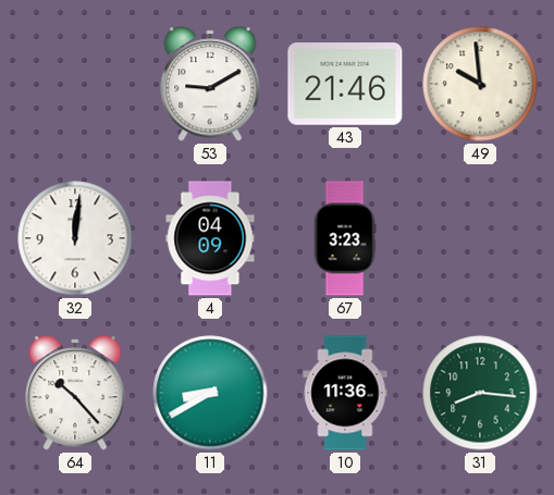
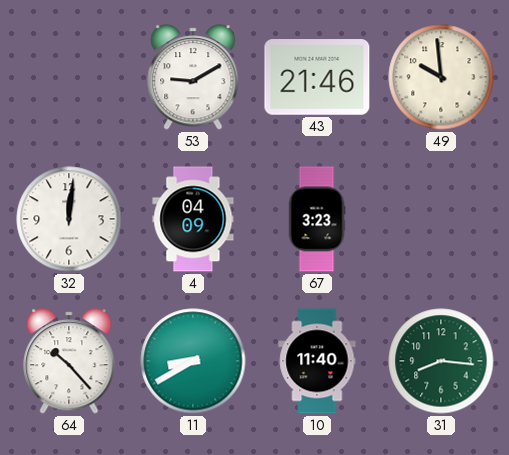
10: 11:36 -> 11:40 (317, 361)
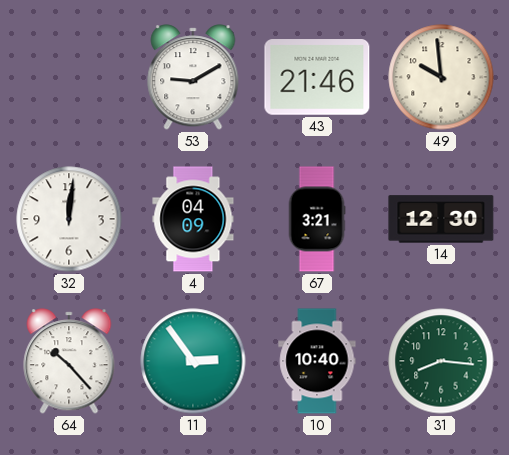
67: 3:23 -> 3:21 (317, 219)
14: none -> 12:30 (441, 219)
11: 8:40 -> 2:54 (193, 361)
10: 11:40 -> 10:40 (317, 361)
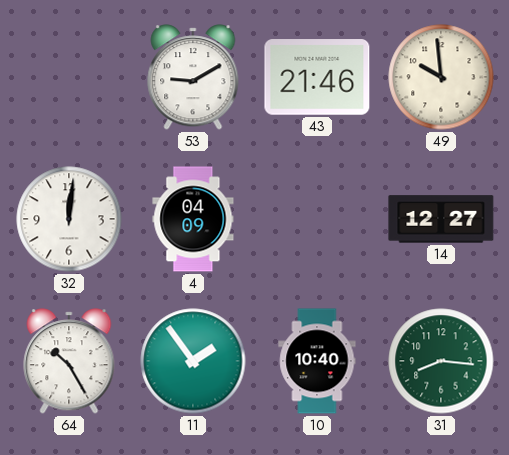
67: 3:21 -> none (317, 219)
14: 12:30 -> 12:27 (441, 219)
64: 10:23 -> 10:25 (69, 361)
11: 2:54 -> 1:54 (193, 361)
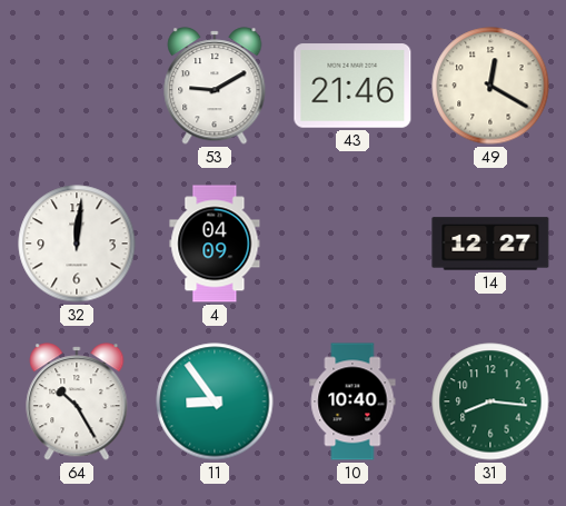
49: 9:59 -> 12:20 (490, 86)
11: 1:54 -> 8:54 (215, 401)
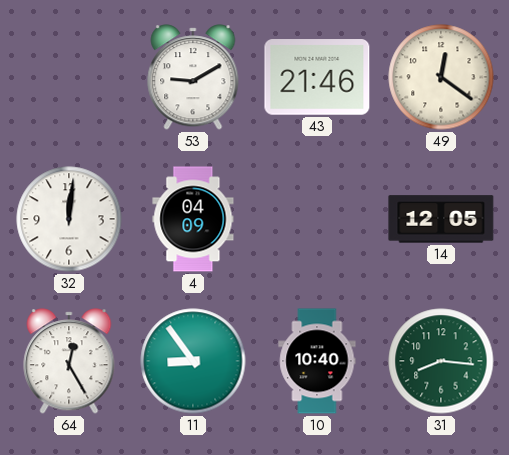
49: 12:20 -> 12:21 (441, 77)
14: 12:27 -> 12:05 (441, 219)
64: 10:25 -> 12:25 (69, 361)
